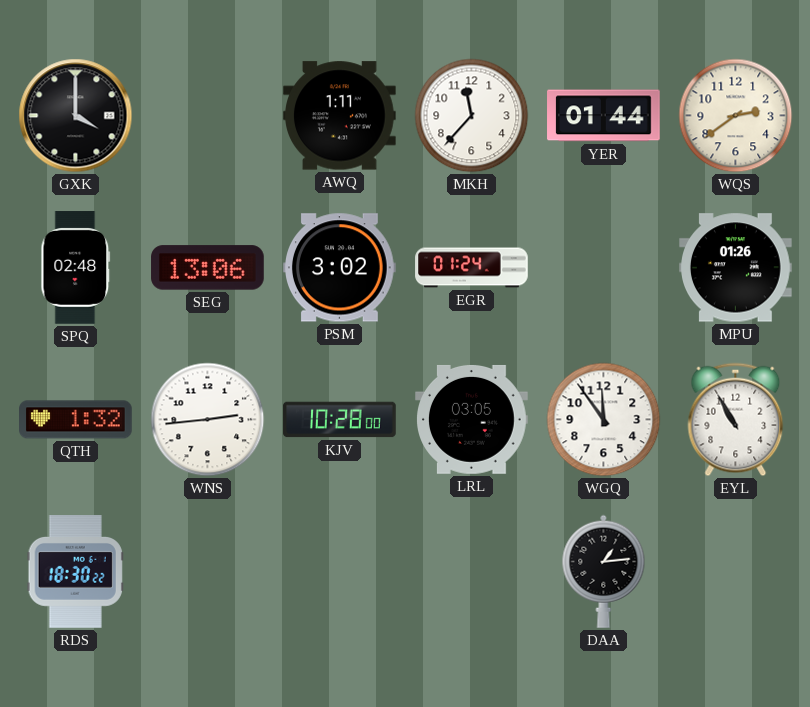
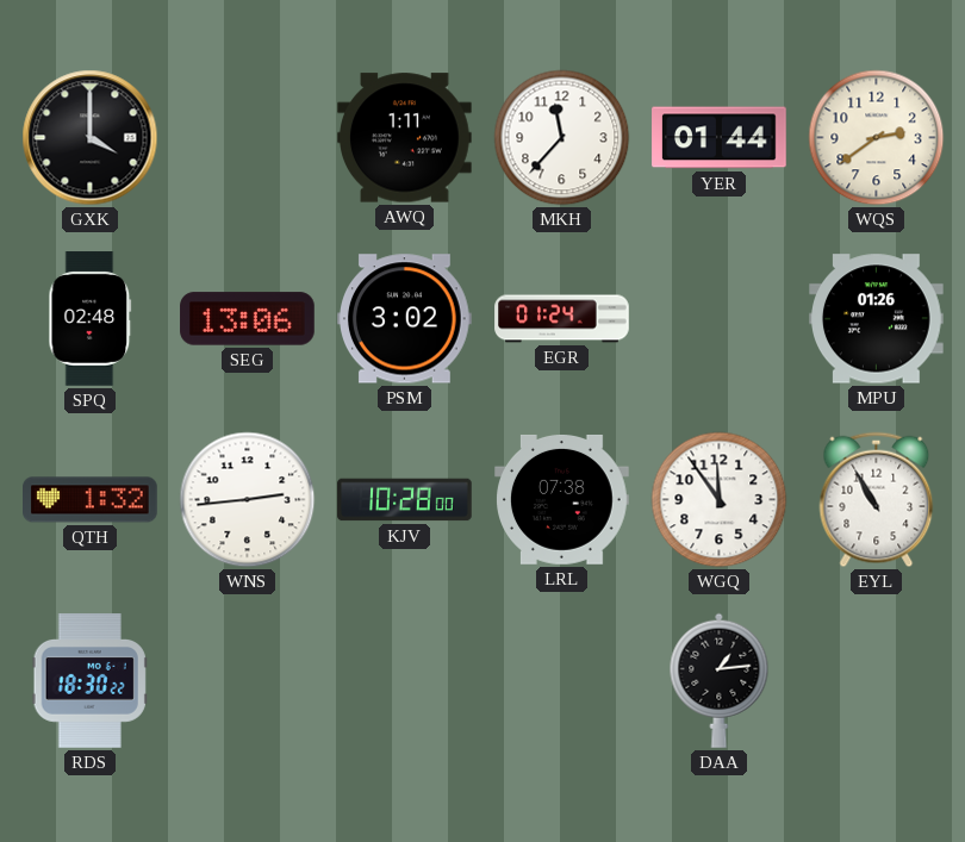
LRL: 03:05 -> 07:38 (562, 499)
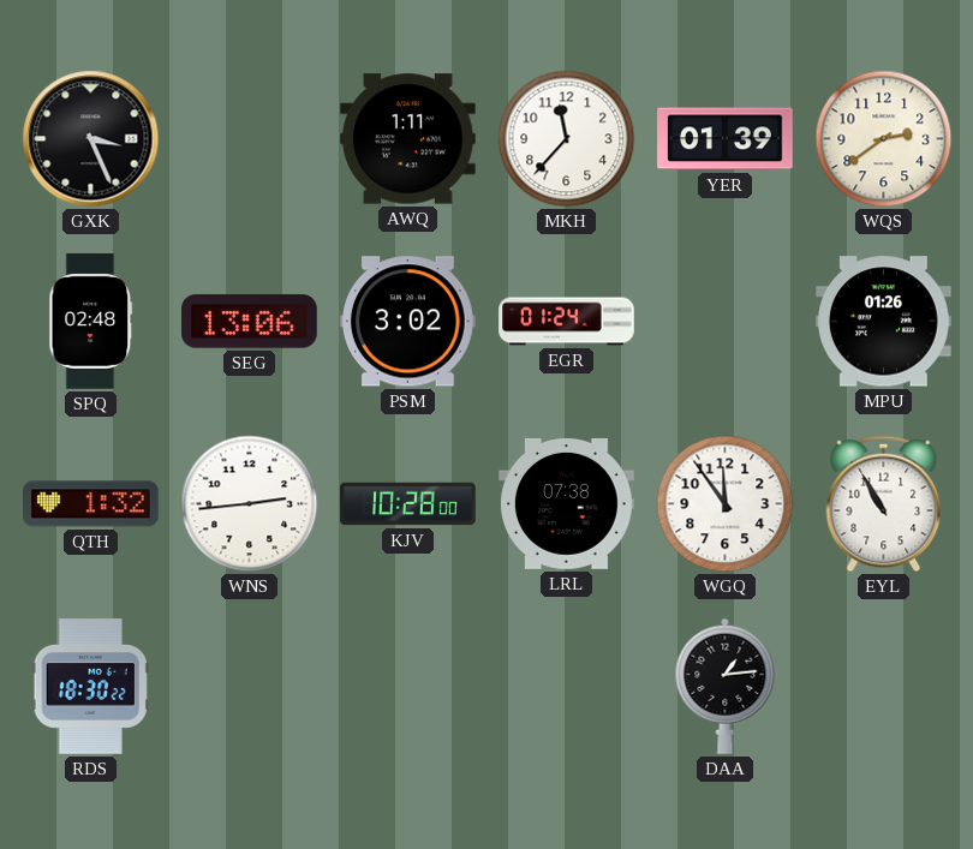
GXK: 4:00 -> 3:26 (91, 139)
YER: 01:44 -> 01:39 (726, 139)
